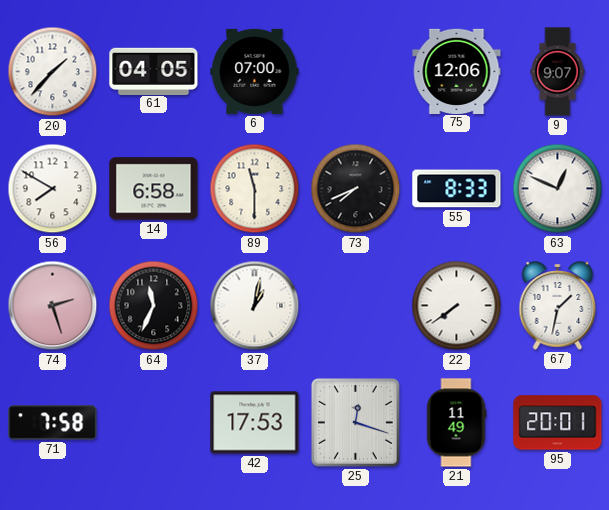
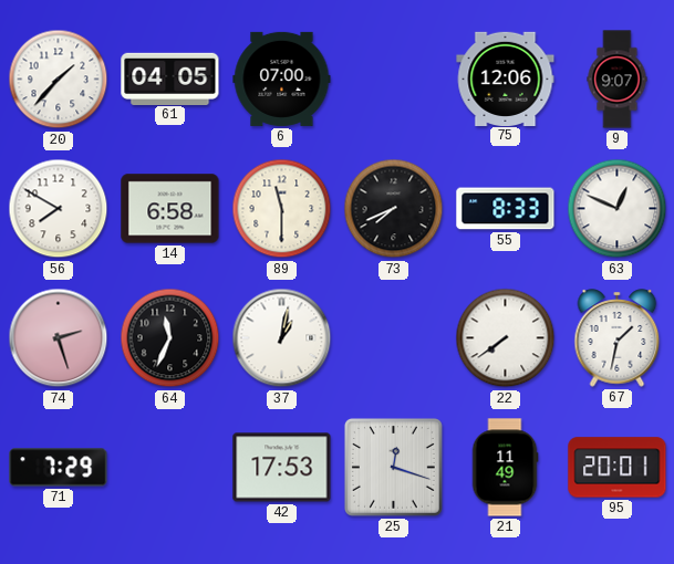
71: 7:58 -> 7:29 (59, 468)
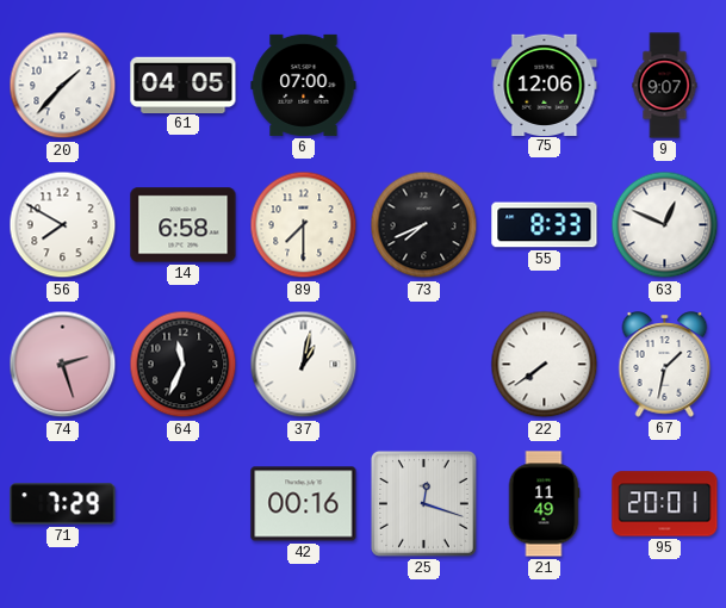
89: 11:30 -> 7:30 (304, 225)
42: 17:53 -> 00:16 (304, 504)
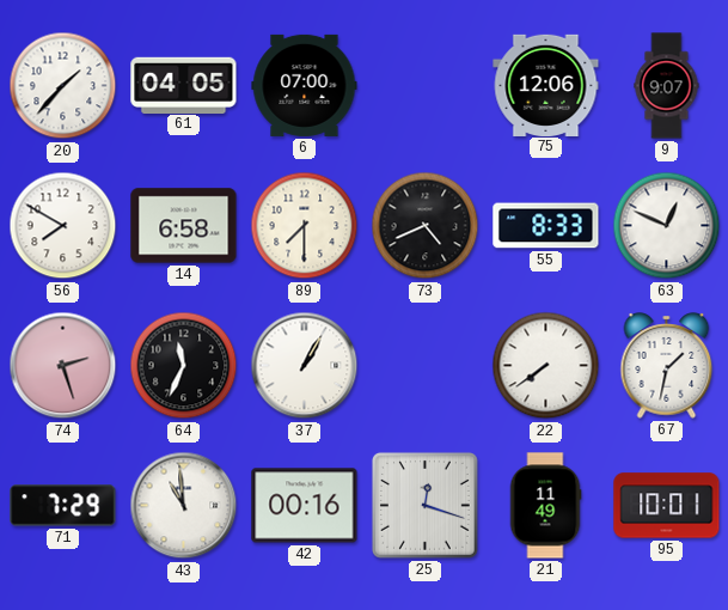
73: 7:41 -> 4:41 (426, 226)
37: 1:02 -> 1:05 (305, 366)
43: none -> 10:59 (184, 506)
95: 20:01 -> 10:01 (667, 506)
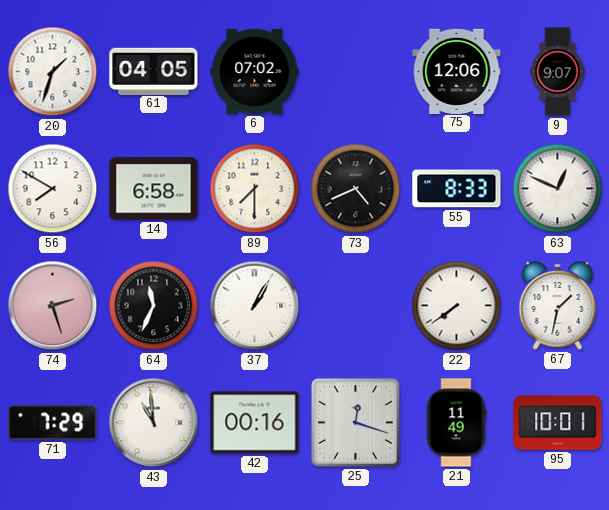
20: 1:37 -> 1:33 (53, 72)
6: 07:00 -> 07:02 (255, 71)
